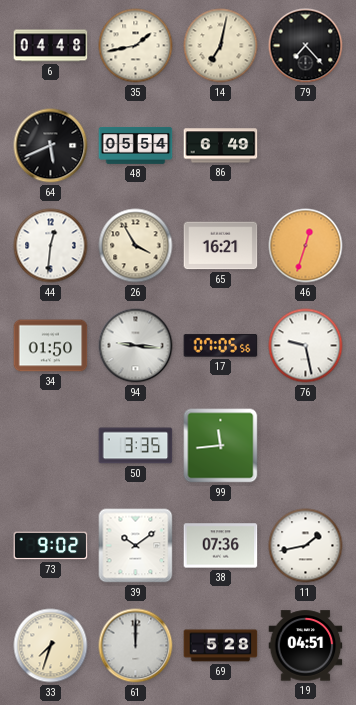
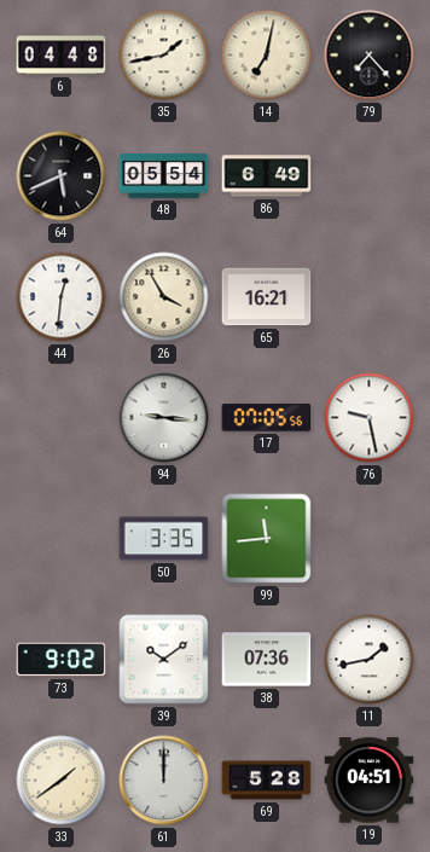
46: 12:33 -> none (306, 246)
34: 01:50 -> none (51, 346)
33: 7:33 -> 1:39 (62, 781)
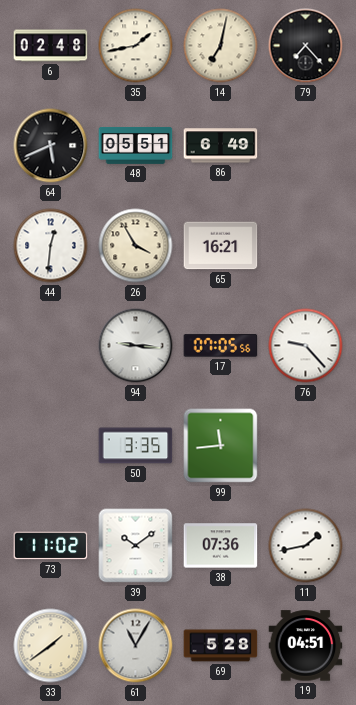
6: 04:48 -> 02:48 (51, 46)
48: 05:54 -> 05:51 (136, 146)
76: 9:28 -> 9:23 (306, 346)
73: 9:02 -> 11:02 (51, 546)
61: 12:00 -> 11:05 (136, 646)
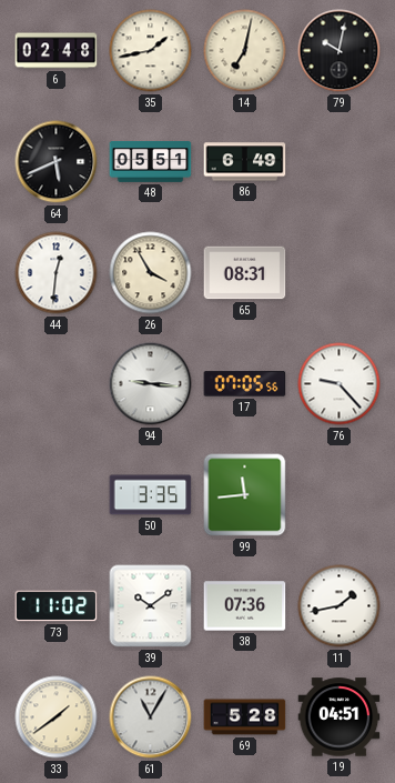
79: 7:23 -> 10:02 (340, 51)
65: 16:21 -> 08:31 (245, 273)
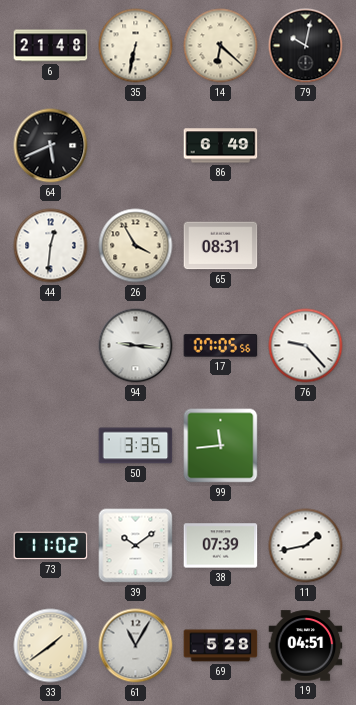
6: 02:48 -> 21:48 (51, 46)
35: 1:43 -> 6:32 (136, 46)
14: 7:02 -> 6:22 (221, 46)
48: 05:51 -> none (151, 162)
38: 07:36 -> 07:39 (221, 546)
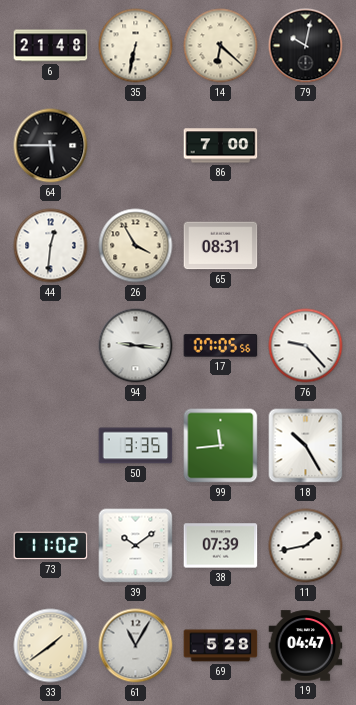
64: 5:41 -> 5:45 (51, 146)
86: 6:49 -> 7:00 (221, 146)
18: none -> 10:25 (306, 446)
19: 04:51 -> 04:47 (306, 646)
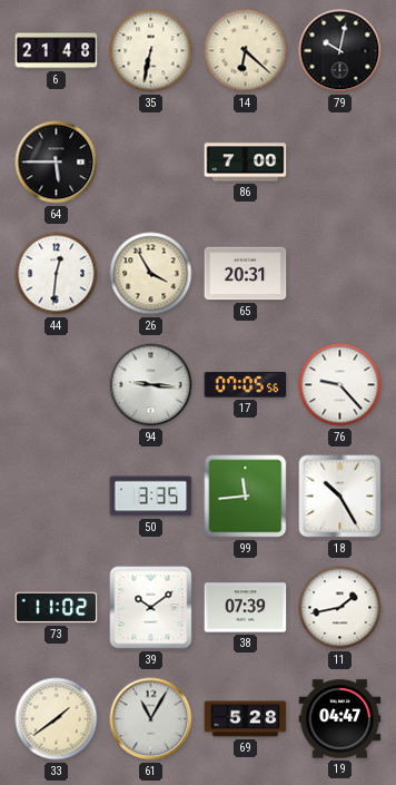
65: 08:31 -> 20:31 (246, 274)
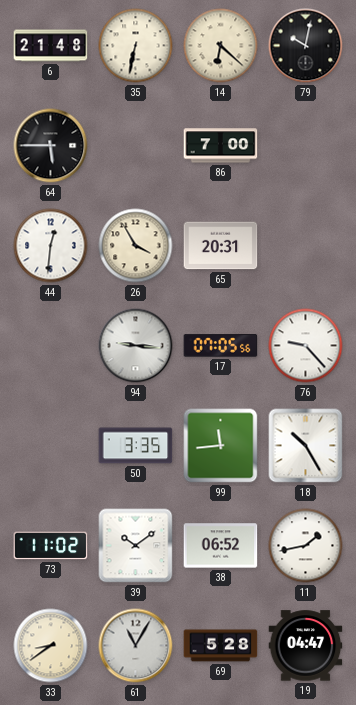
38: 07:39 -> 06:52 (221, 546)
33: 1:39 -> 8:39 (51, 646)
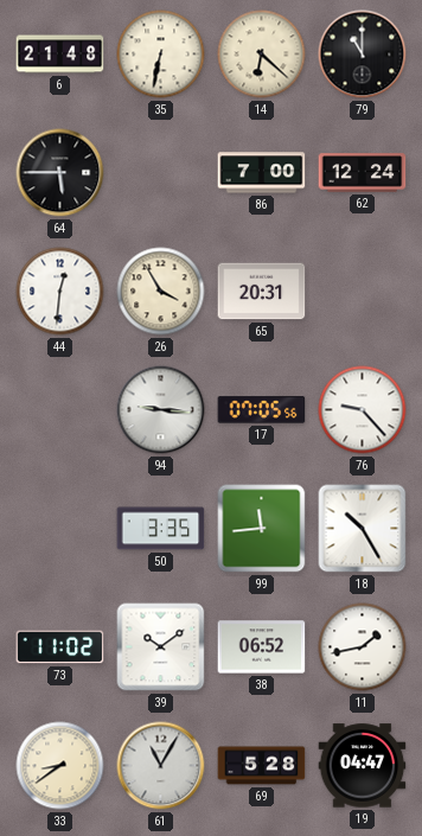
79: 10:02 -> 11:00 (363, 55)
62: none -> 12:24 (363, 173)
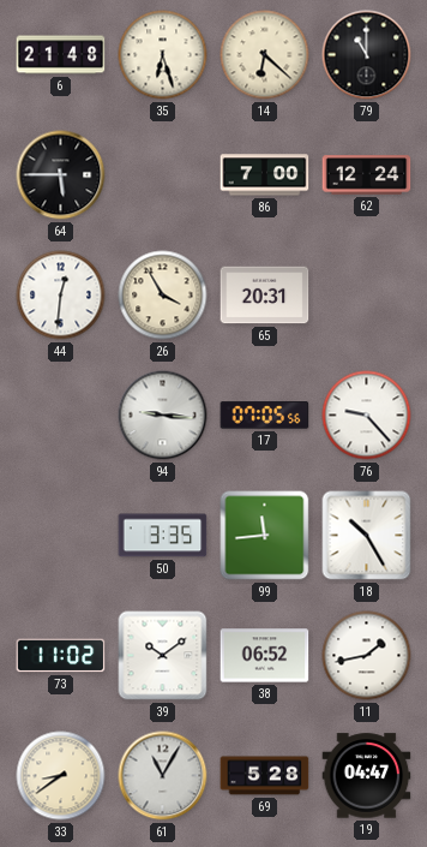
35: 6:32 -> 6:27 (163, 55)
